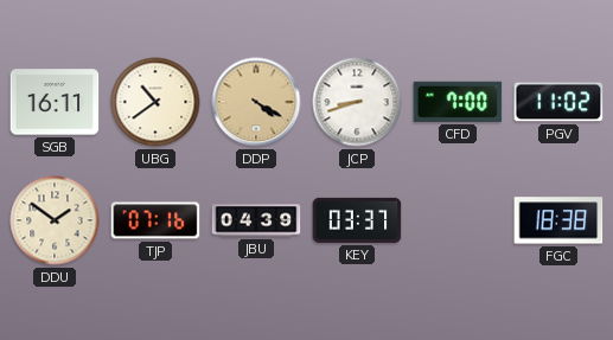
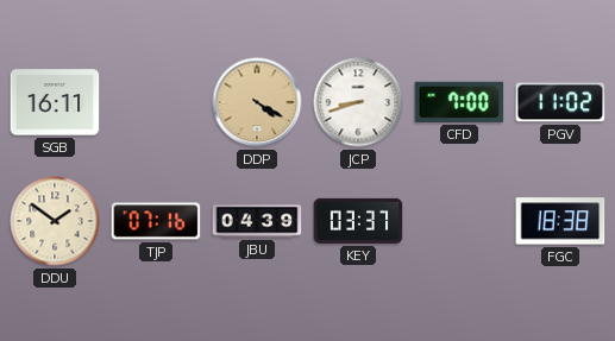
UBG: 10:39 -> none (155, 102)
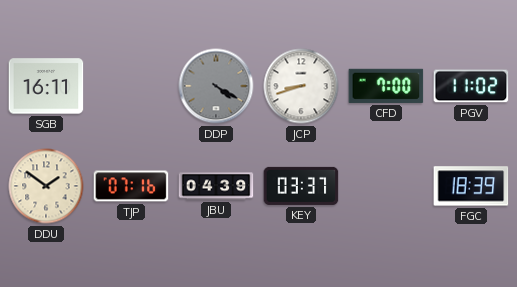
DDP dial: champagne -> grey (216, 86)
FGC: 18:38 -> 18:39 (471, 186)
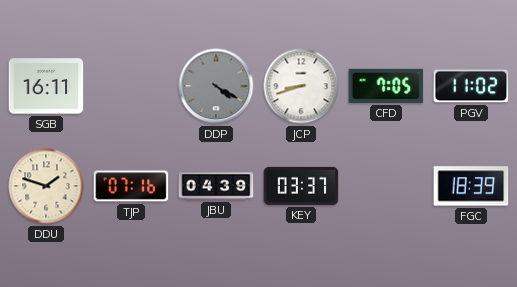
CFD: 7:00 -> 7:05 (386, 86)
DDU: 1:51 -> 1:48 (46, 186)
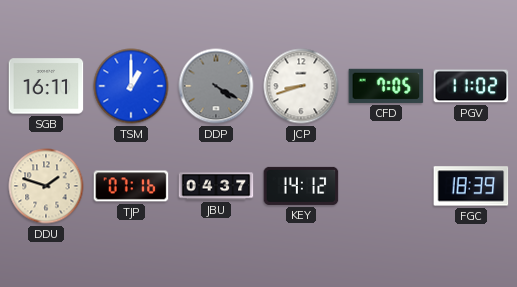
TSM: none -> 1:00 (131, 86)
JBU: 04:39 -> 04:37 (216, 186)
KEY: 03:37 -> 14:12 (301, 186)
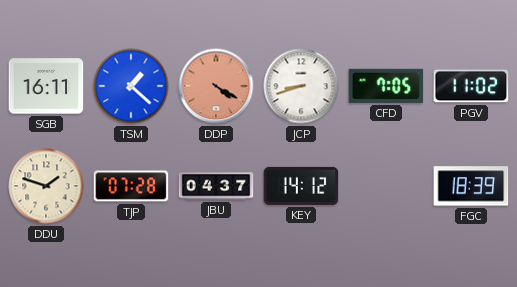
TSM: 1:00 -> 1:22 (131, 86)
DDP dial: grey -> salmon (216, 86)
TJP: 07:16 -> 07:28 (131, 186)
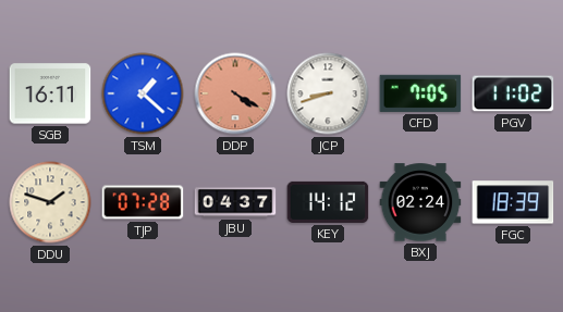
BXJ: none -> 02:24 (420, 202)
